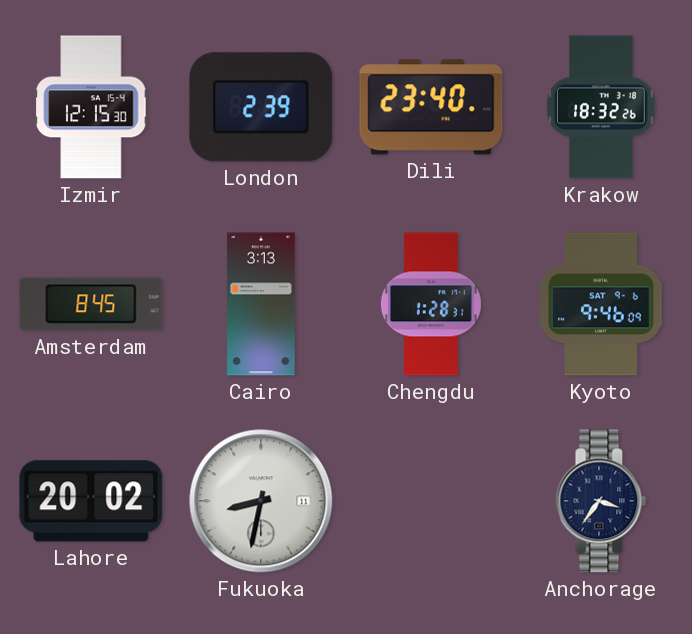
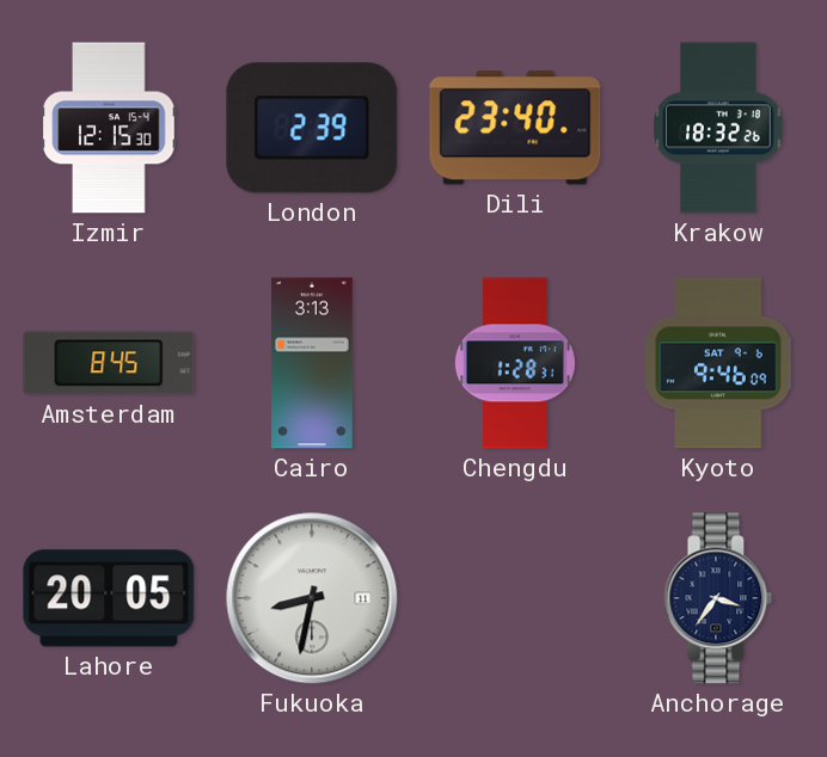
Lahore: 20:02 -> 20:05 (109, 598)
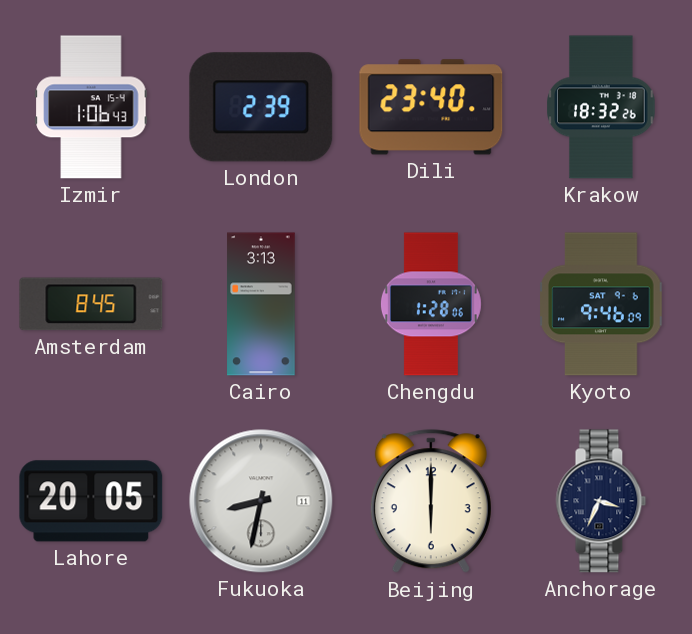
Izmir: 12:15 -> 1:06 (91, 107)
Chengdu: 1:28:31 -> 1:28:06 (431, 304)
Beijing: none -> 6:00 (431, 502)
Anchorage: 3:36 -> 3:34 (601, 501)
